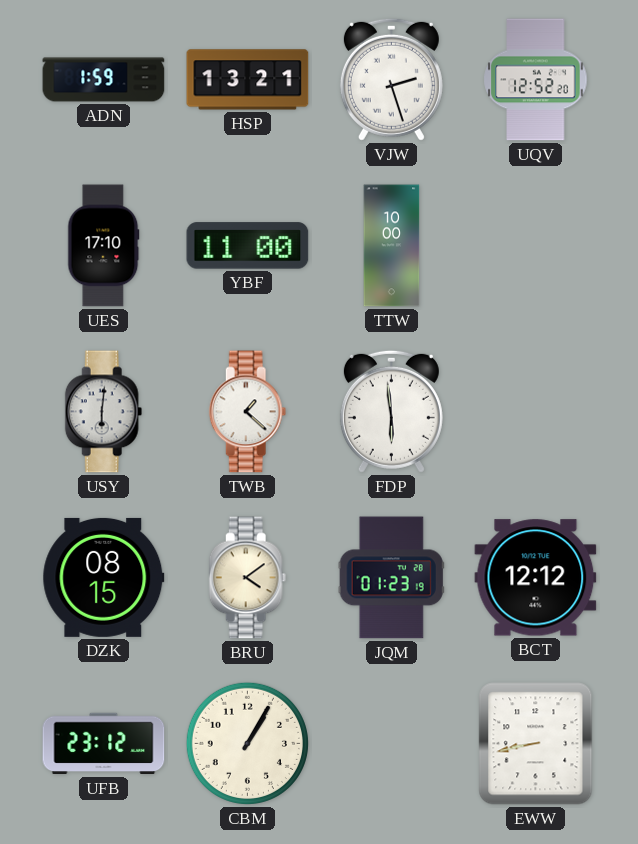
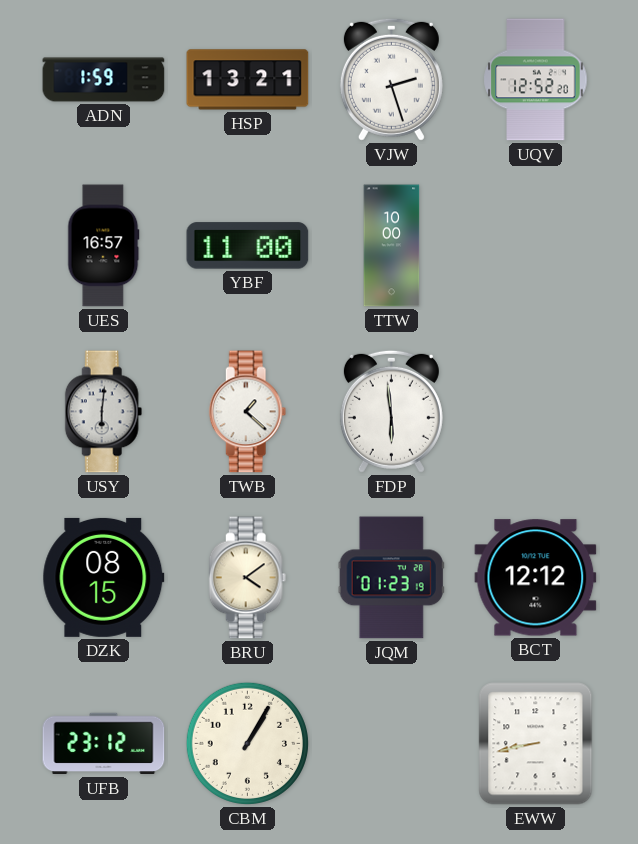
UES: 17:10 -> 16:57 (104, 246)
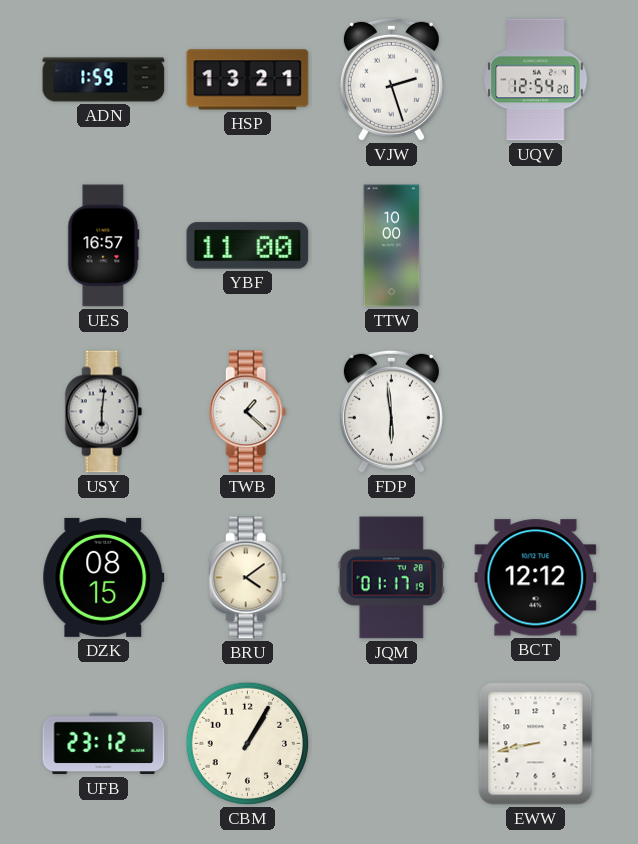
UQV: 12:52 -> 12:54 (536, 80)
JQM: 01:23 -> 01:17 (391, 578)
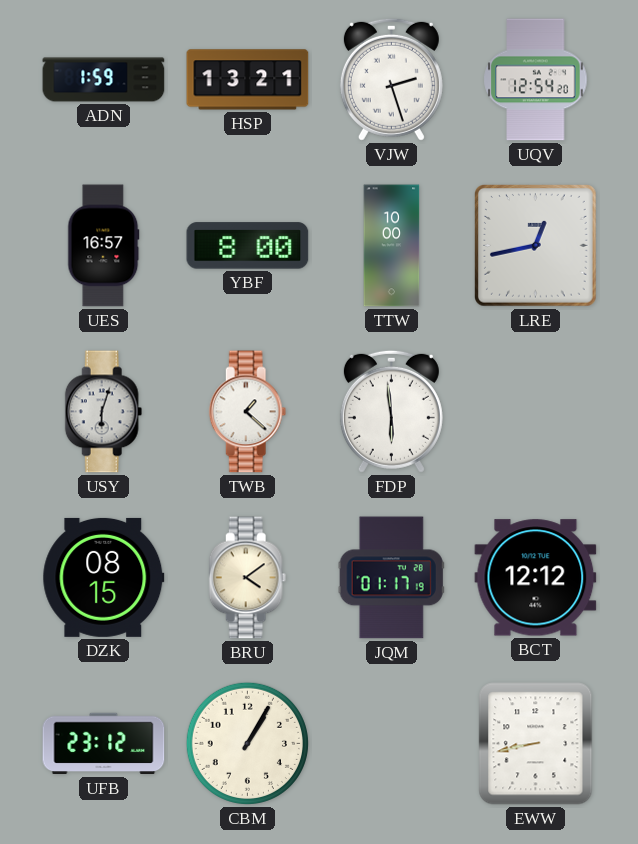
YBF: 11:00 -> 8:00 (248, 246)
LRE: none -> 12:43 (536, 246)
USY: 6:01 -> 6:03 (104, 412)
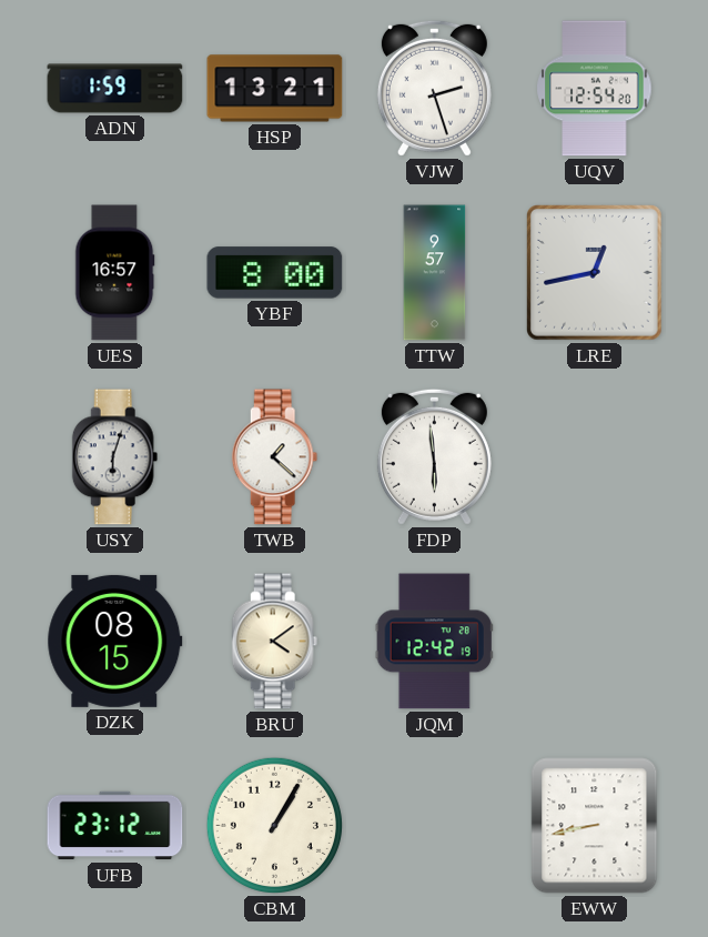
TTW: 10:00 -> 9:57 (435, 273)
JQM: 01:17 -> 12:42 (434, 642)
BCT: 12:12 -> none (536, 578)
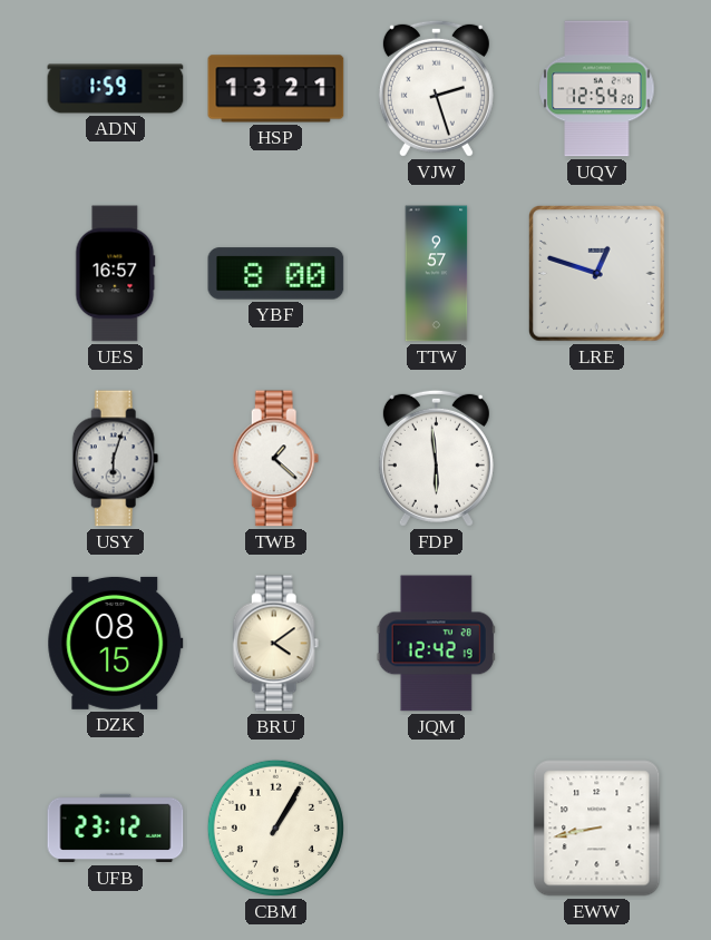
LRE: 12:43 -> 12:48 (597, 274)
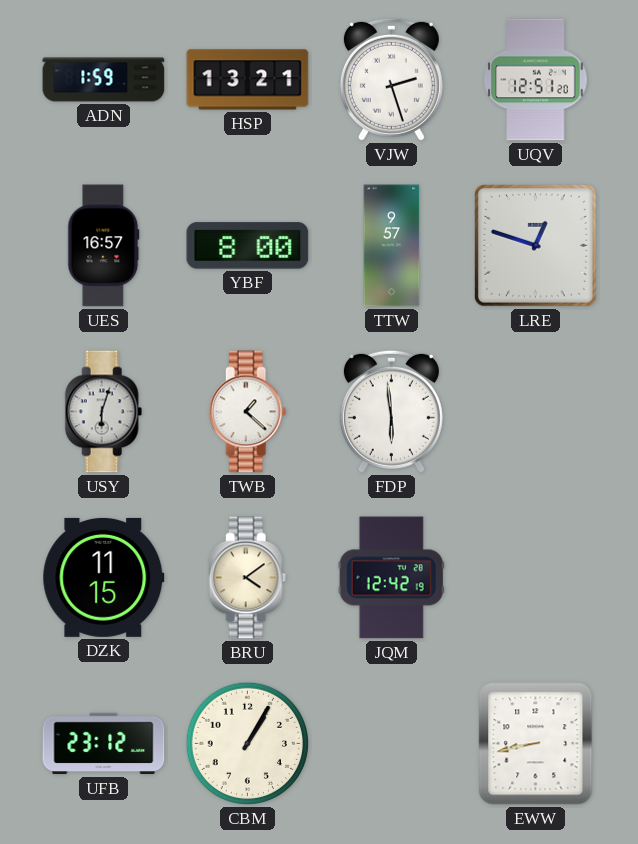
UQV: 12:54 -> 12:51 (536, 80)
DZK: 08:15 -> 11:15 (104, 577)
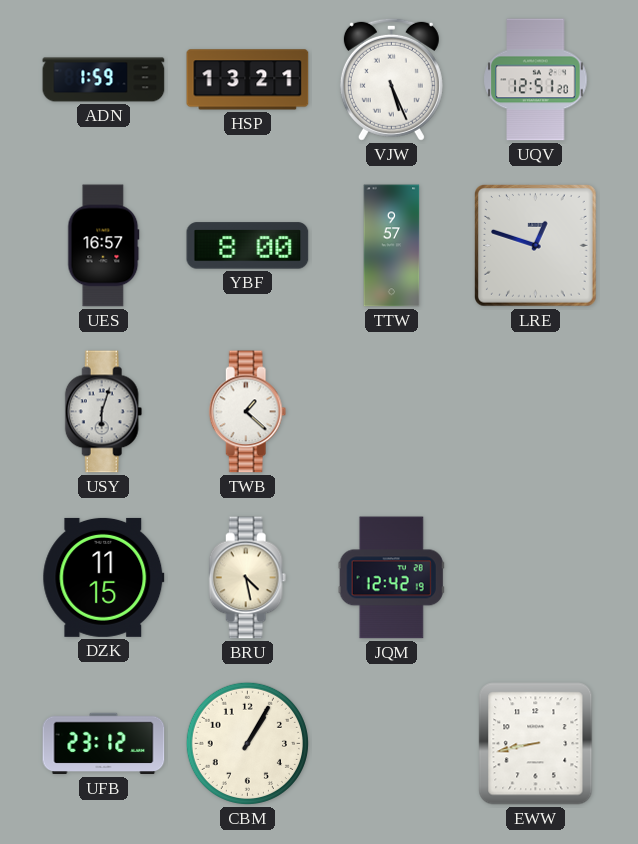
VJW: 2:27 -> 5:26 (391, 79)
FDP: 5:59 -> none (391, 411)
BRU: 4:09 -> 4:28 (248, 578)
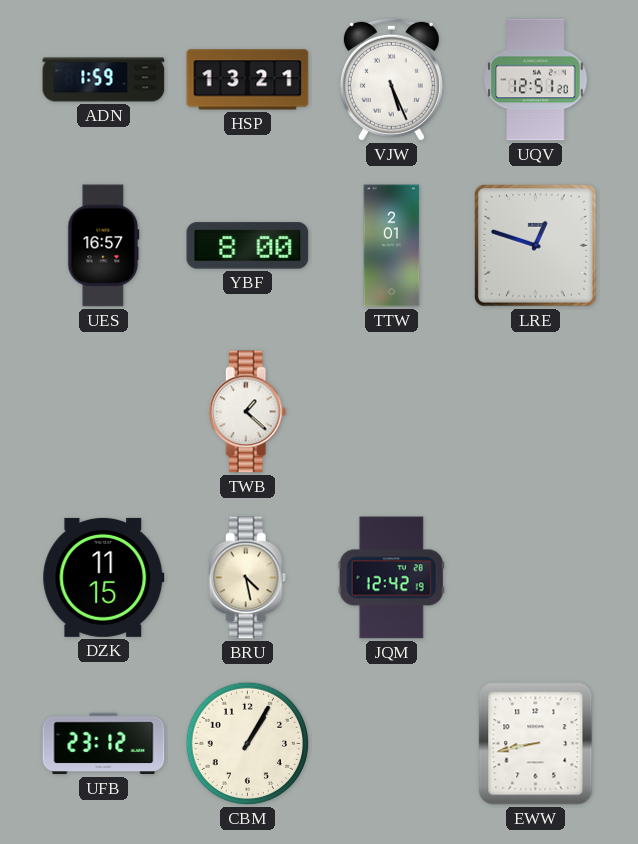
TTW: 9:57 -> 2:01 (392, 246)
USY: 6:03 -> none (104, 412)
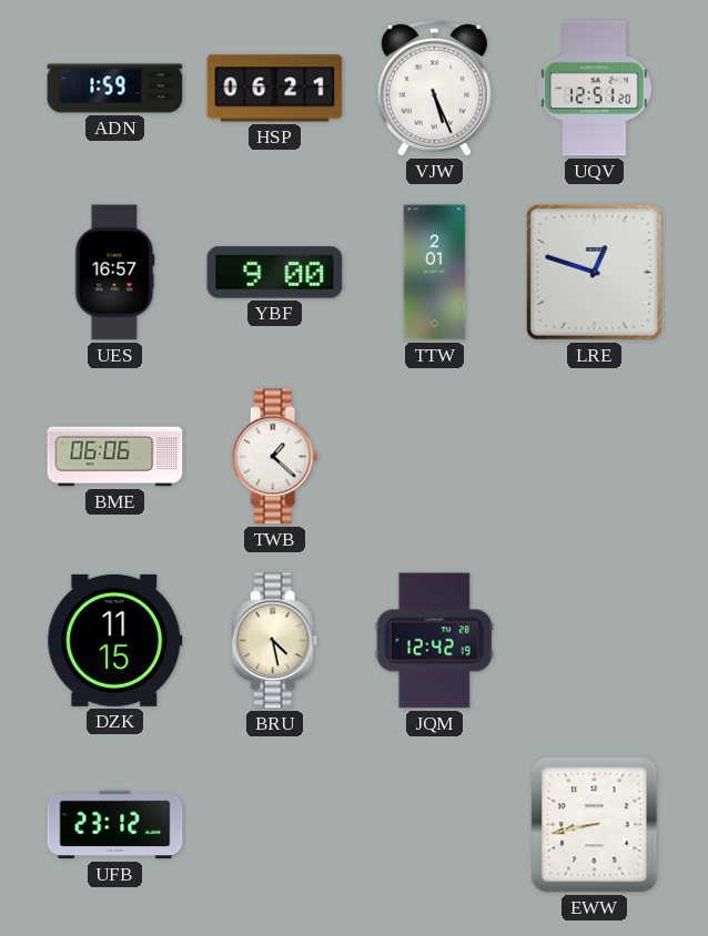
HSP: 13:21 -> 06:21 (275, 89)
YBF: 8:00 -> 9:00 (275, 273)
BME: none -> 06:06 (115, 457)
CBM: 1:05 -> none (247, 743)
